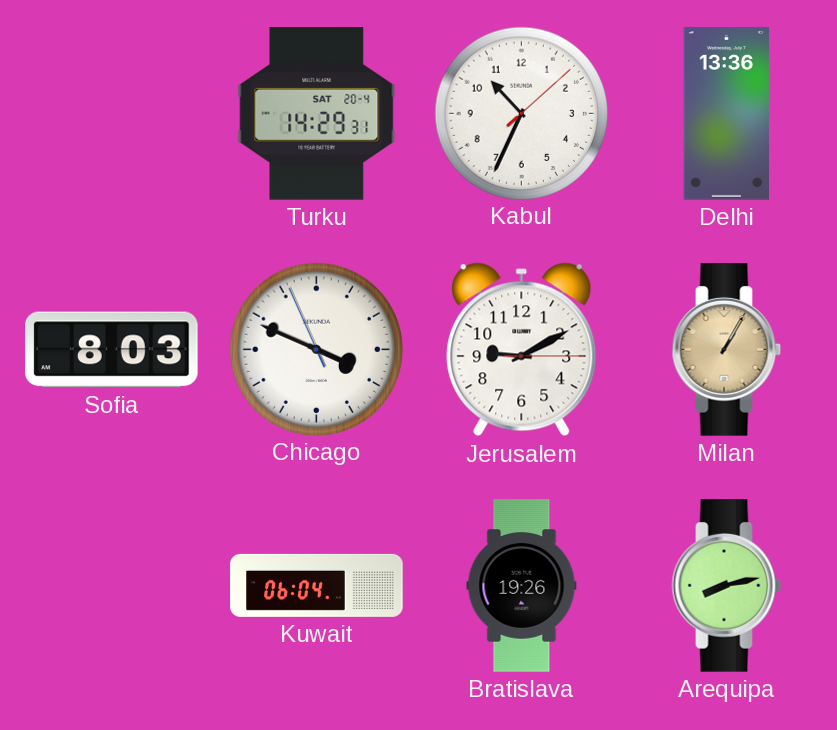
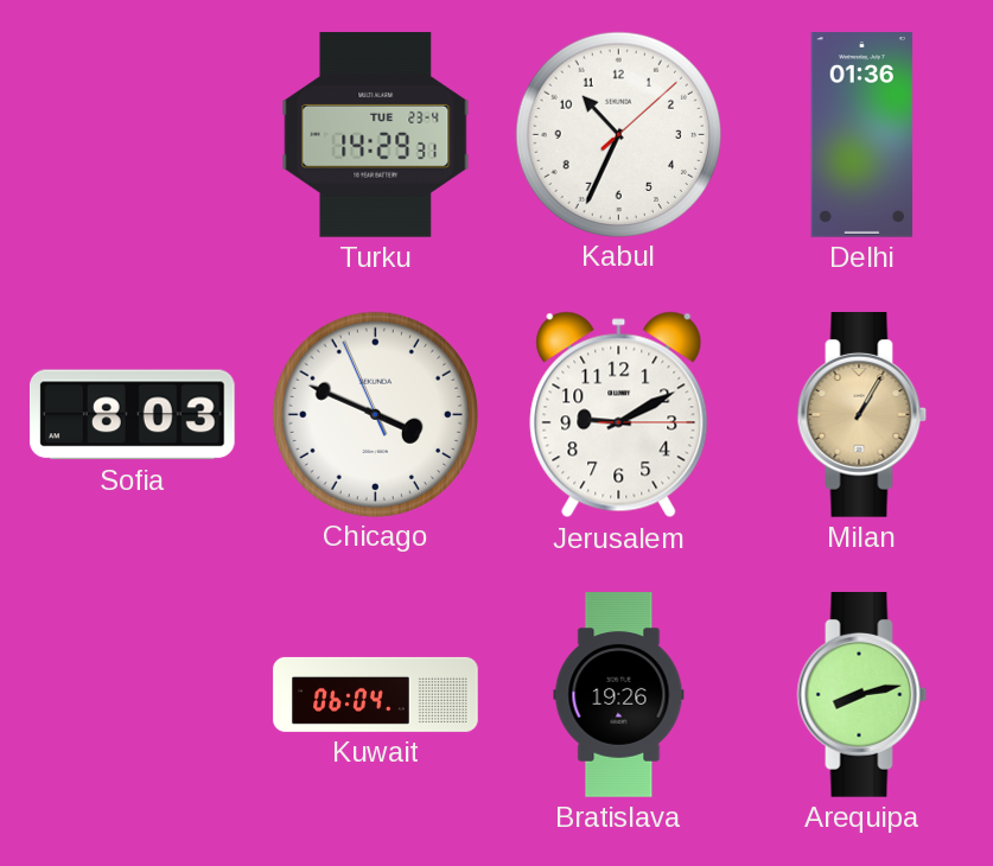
Turku date: SAT 20-4 -> TUE 23-4 (376, 135)
Delhi: 13:36 -> 01:36 (862, 135)
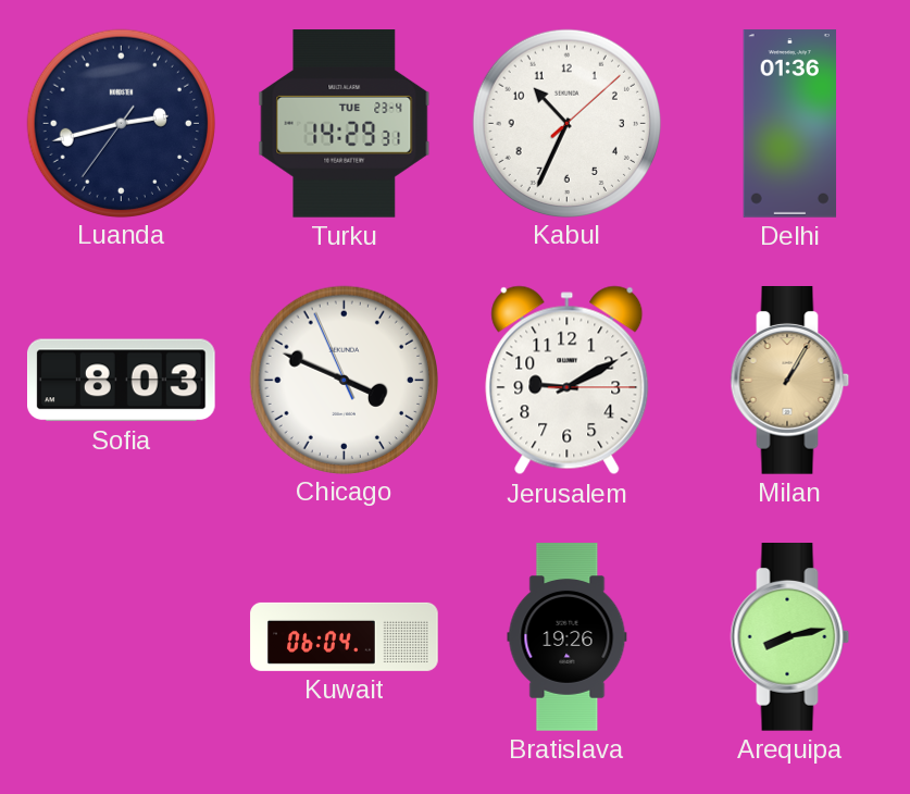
Luanda: none -> 2:42 (121, 123)
